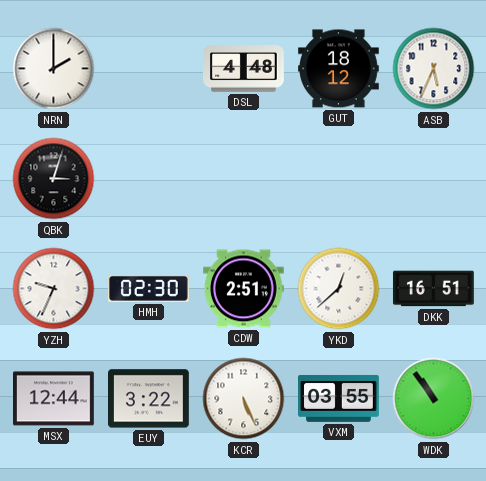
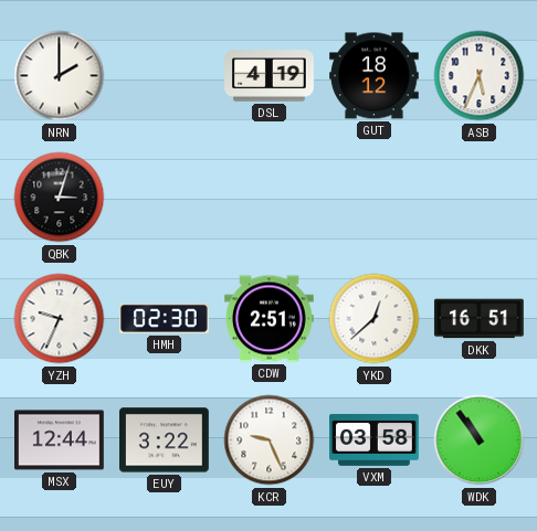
DSL: 4:48 -> 4:19 (270, 76)
KCR: 5:26 -> 9:26 (270, 440)
VXM: 03:55 -> 03:58 (375, 439)
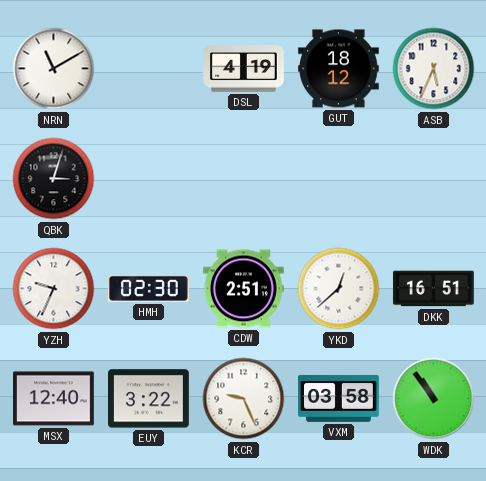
NRN: 2:00 -> 11:10 (54, 69)
MSX: 12:44 -> 12:40 (54, 399)
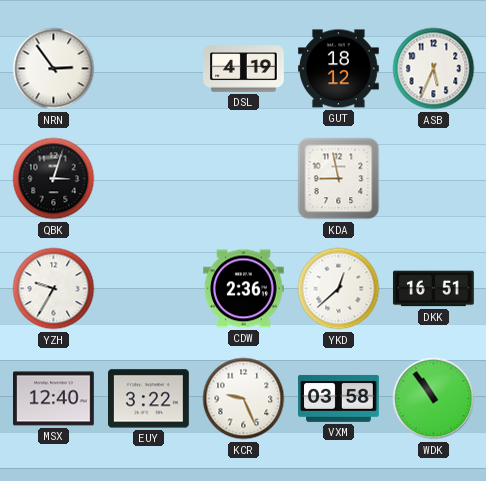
NRN: 11:10 -> 2:54 (54, 69)
KDA: none -> 8:58 (339, 179)
YZH: 9:34 -> 9:35 (54, 289)
HMH: 02:30 -> none (149, 288)
CDW: 2:51 -> 2:36 (244, 289)
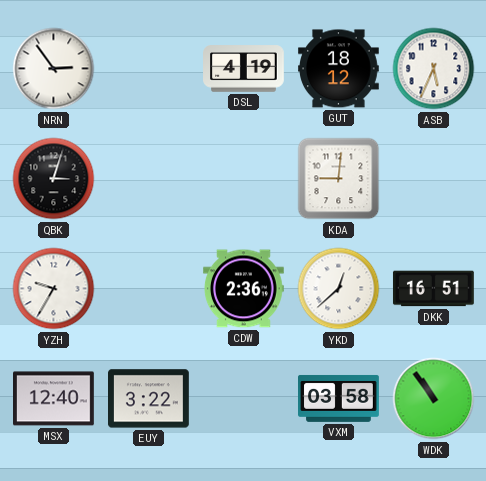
KDA: 8:58 -> 9:01 (339, 179)
KCR: 9:26 -> none (244, 399)
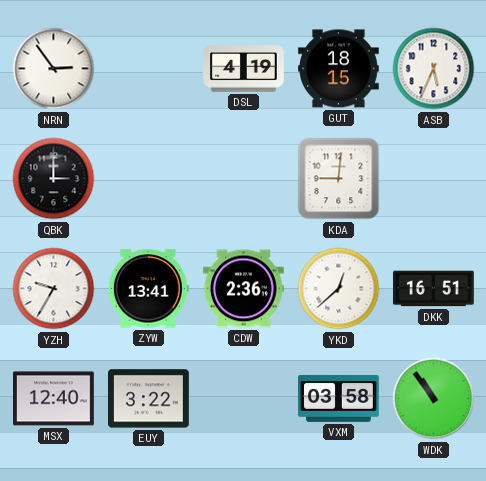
GUT: 18:12 -> 18:15 (339, 69)
QBK: 3:03 -> 3:00 (54, 179)
ZYW: none -> 13:41 (148, 289)
